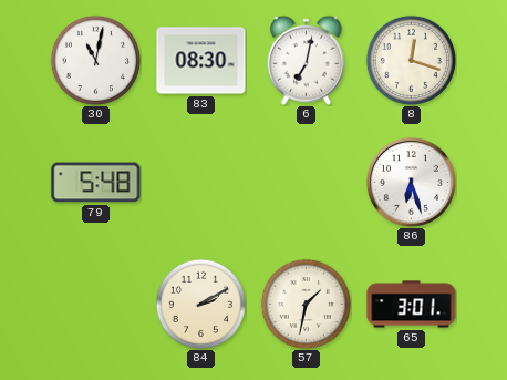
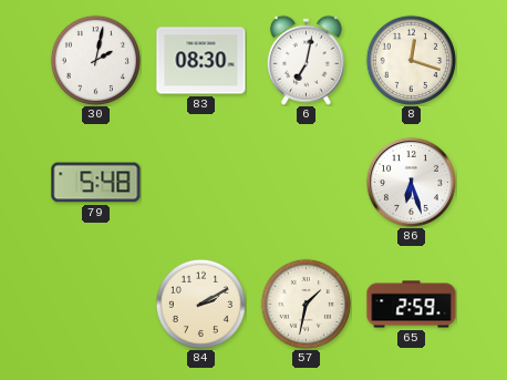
30: 11:02 -> 2:02 (95, 60)
65: 3:01 -> 2:59 (412, 305)
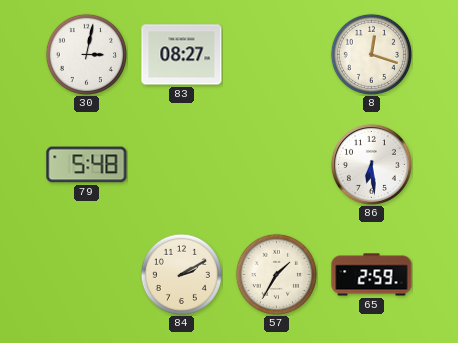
30: 2:02 -> 3:02 (86, 54)
83: 08:30 -> 08:27 (182, 55)
6: 7:02 -> none (306, 60)
86: 6:27 -> 6:29 (371, 164)
57: 1:32 -> 1:35 (276, 274)
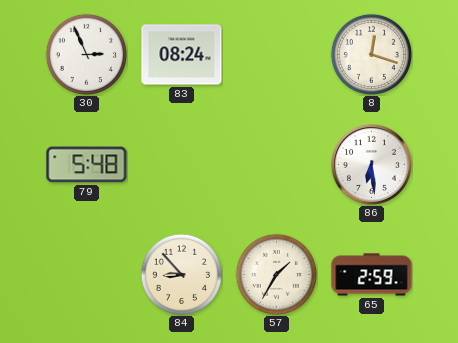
30: 3:02 -> 2:56 (86, 54)
83: 08:27 -> 08:24 (182, 55)
84: 2:10 -> 8:53 (181, 274)
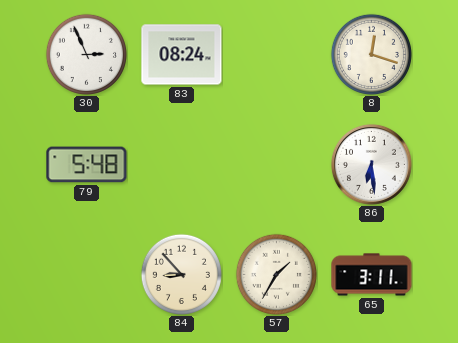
65: 2:59 -> 3:11 (372, 275)
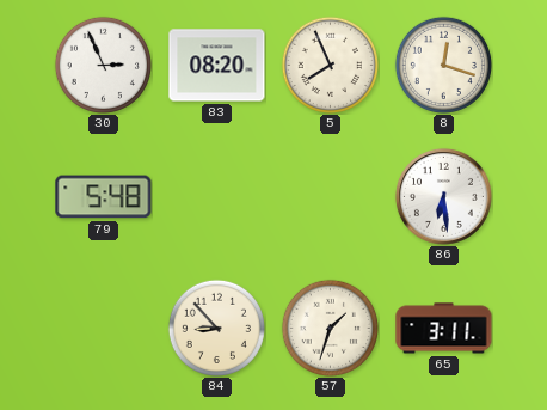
83: 08:24 -> 08:20 (217, 66)
5: none -> 7:56 (330, 65)
57: 1:35 -> 1:33 (330, 328)
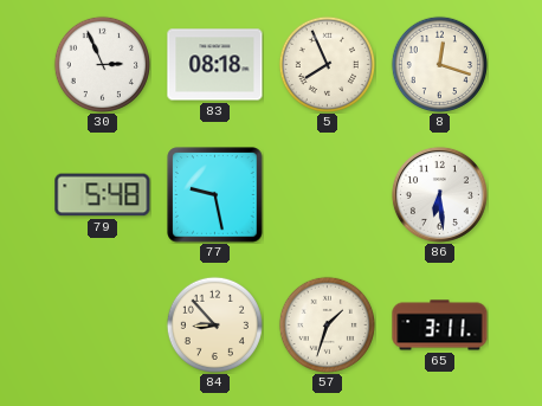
83: 08:20 -> 08:18 (215, 65)
77: none -> 9:28 (215, 195)
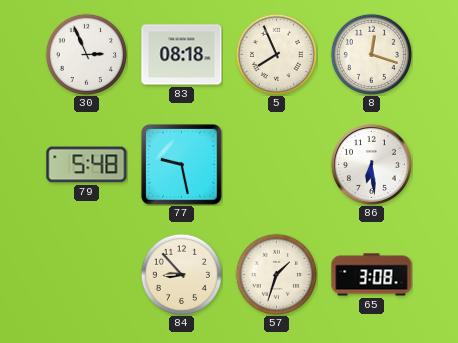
65: 3:11 -> 3:08 (372, 275)
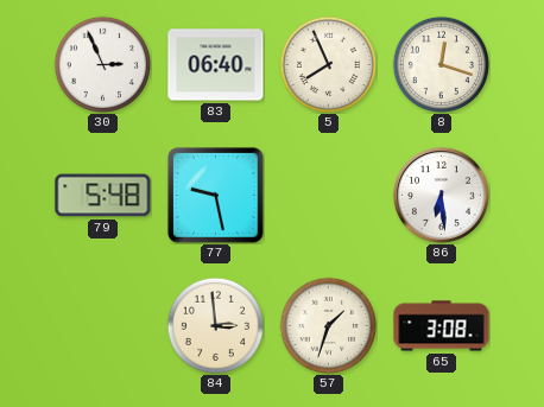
83: 08:18 -> 06:40 (216, 65)
84: 8:53 -> 2:59 (215, 325)
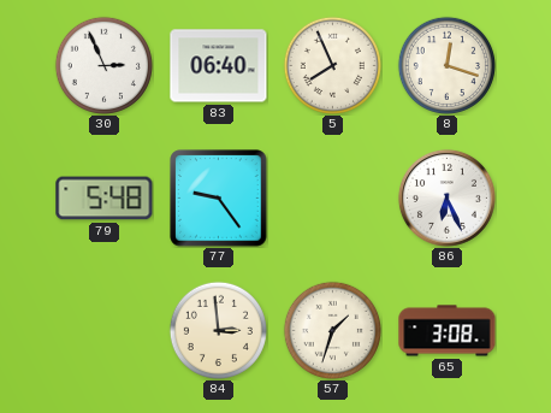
77: 9:28 -> 9:24 (219, 199)
86: 6:29 -> 6:26 (446, 197)
